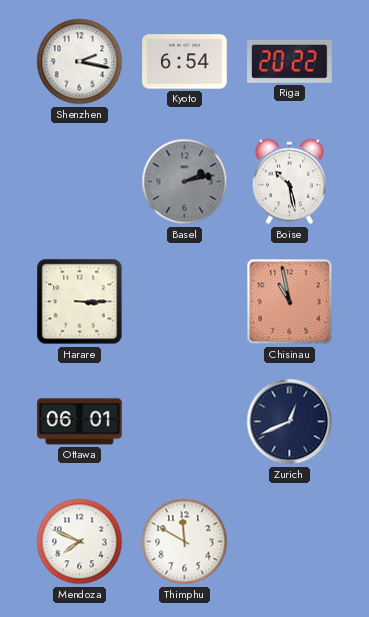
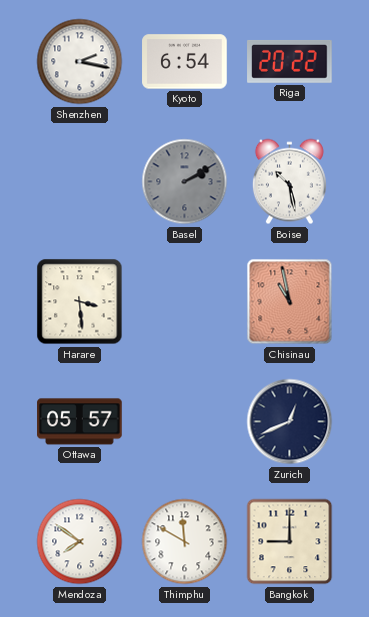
Basel: 2:13 -> 2:10 (185, 182)
Harare: 3:15 -> 3:29 (80, 302)
Ottawa: 06:01 -> 05:57 (80, 422)
Mendoza: 7:49 -> 7:51 (80, 542)
Bangkok: none -> 9:00 (290, 542)
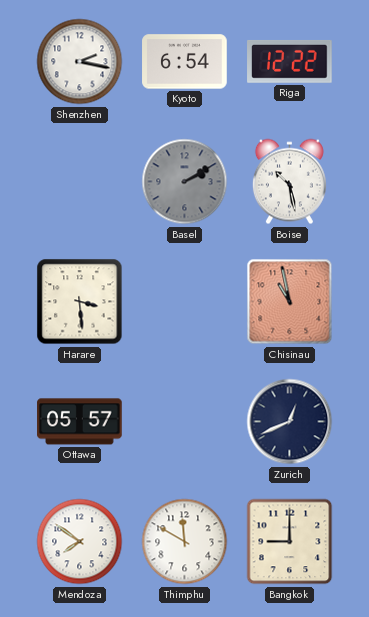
Riga: 20:22 -> 12:22 (290, 61)
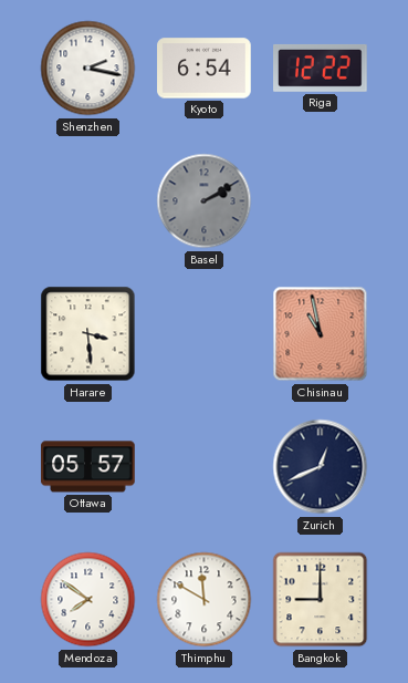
Boise: 10:28 -> none (289, 182)
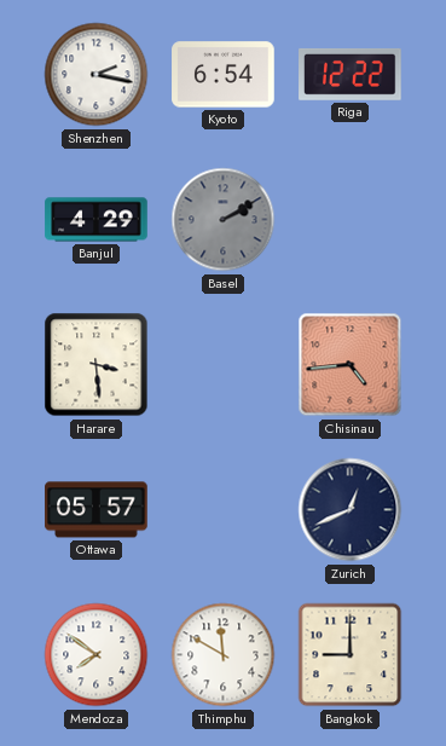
Banjul: none -> 4:29 (97, 220)
Chisinau: 10:58 -> 4:44 (351, 365)
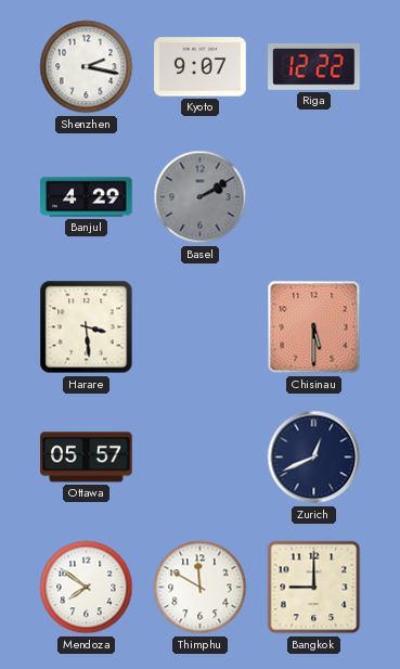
Kyoto: 6:54 -> 9:07 (201, 67)
Chisinau: 4:44 -> 5:30 (314, 327)
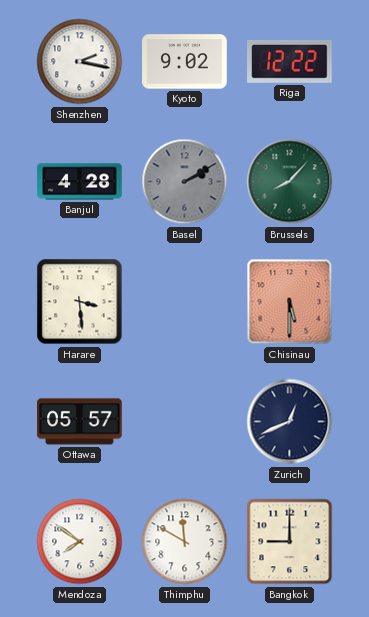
Kyoto: 9:07 -> 9:02 (185, 62)
Banjul: 4:29 -> 4:28 (80, 182)
Brussels: none -> 8:07 (290, 182)
